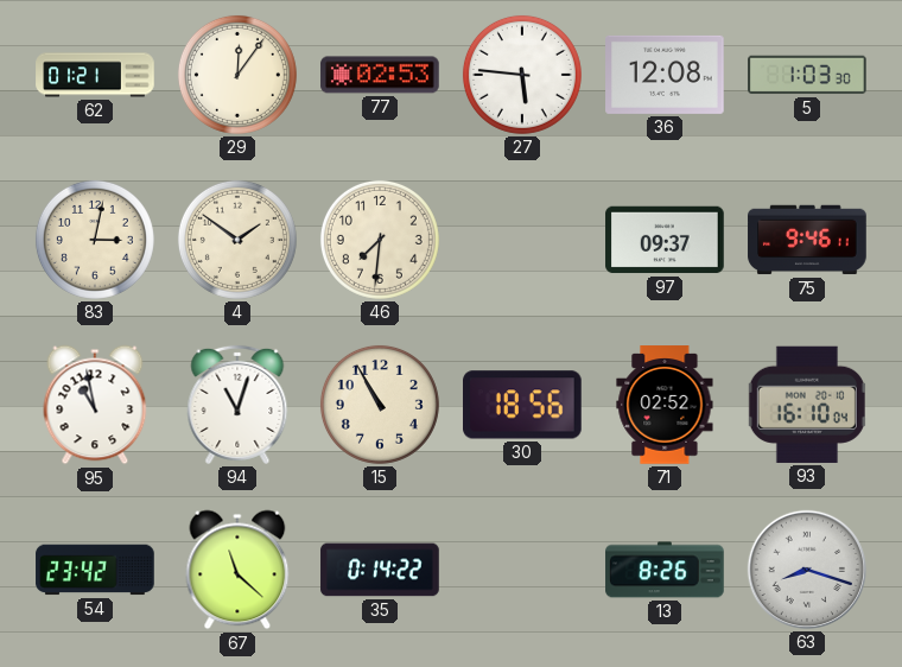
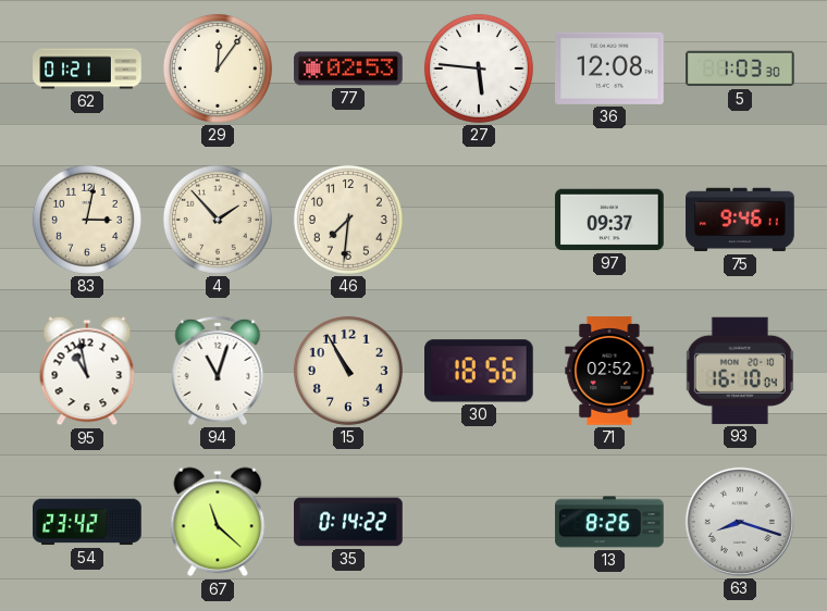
4: 1:51 -> 1:53 (218, 220)
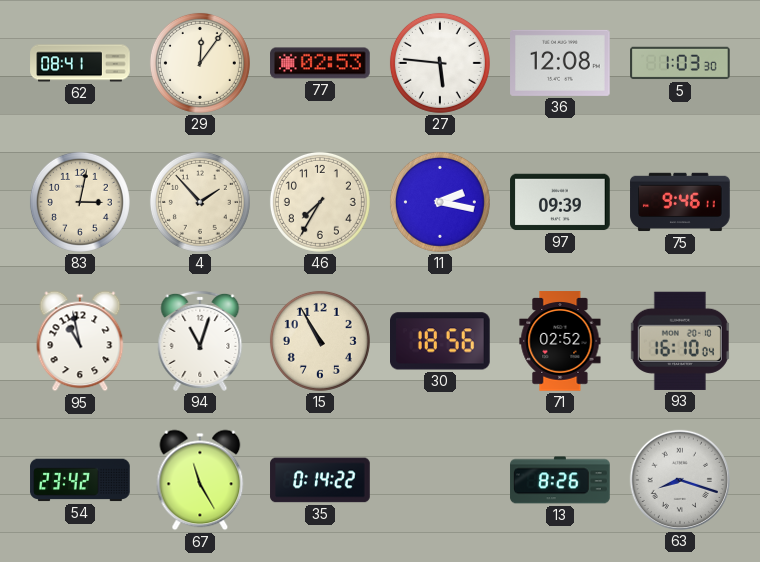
62: 01:21 -> 08:41 (80, 63)
46: 7:31 -> 7:35 (320, 202)
11: none -> 2:17 (440, 202)
97: 09:37 -> 09:39 (560, 202)
67: 11:22 -> 11:25 (200, 480)
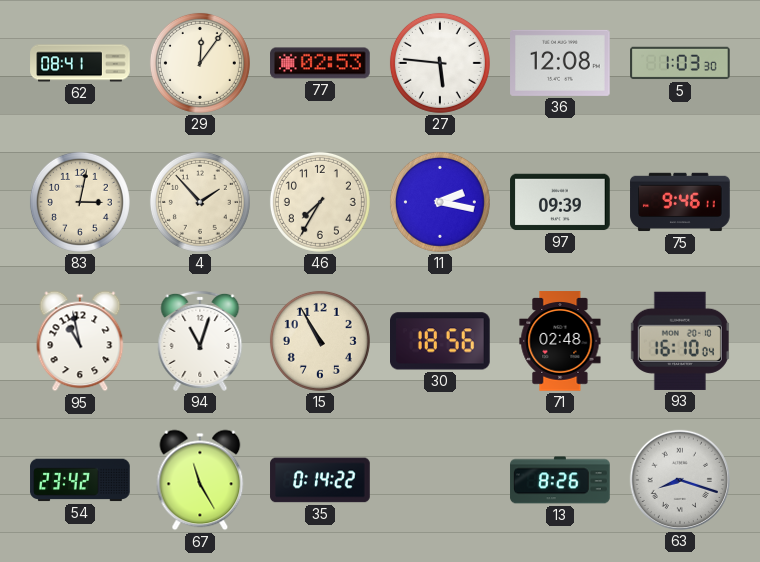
71: 02:52 -> 02:48 (560, 341)
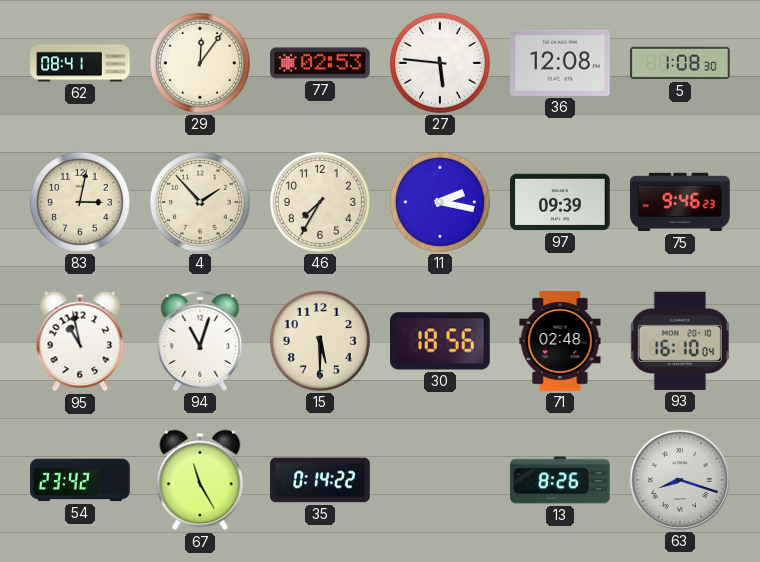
5: 1:03 -> 1:08 (680, 63)
75: 9:46:11 -> 9:46:23 (680, 202)
15: 10:55 -> 5:30 (320, 341)
